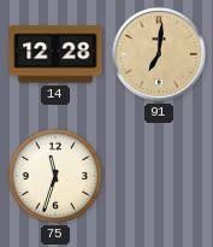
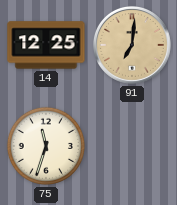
14: 12:28 -> 12:25 (46, 45)
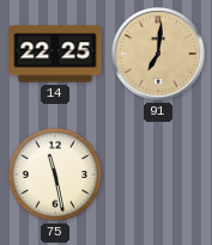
14: 12:25 -> 22:25 (55, 54)
75: 11:33 -> 11:28 (55, 174)
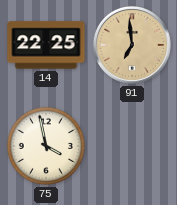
91: 7:01 -> 6:59 (132, 45)
75: 11:28 -> 3:58 (46, 146)
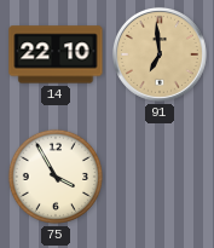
14: 22:25 -> 22:10 (56, 54)
75: 3:58 -> 3:55 (56, 177)
